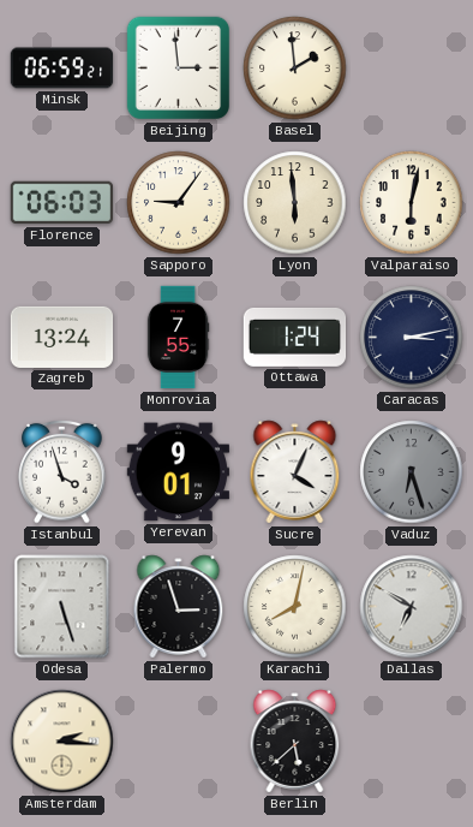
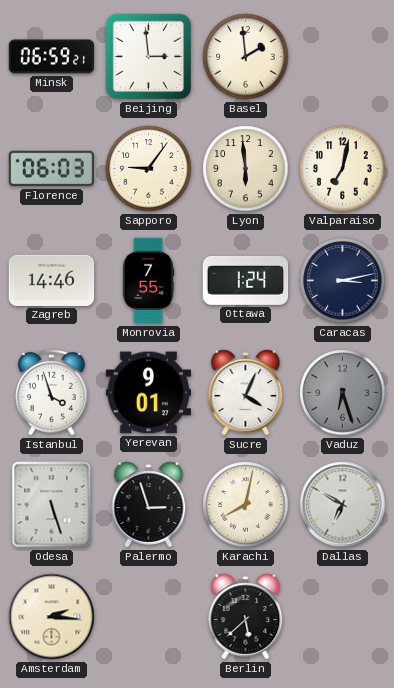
Valparaiso: 6:02 -> 7:02 (343, 169)
Zagreb: 13:24 -> 14:46 (52, 280)
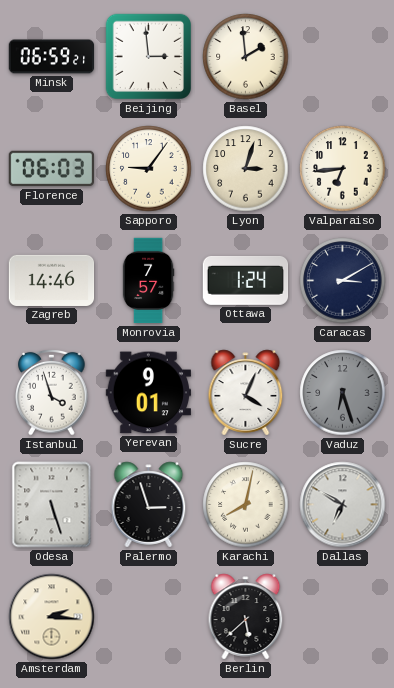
Lyon: 5:59 -> 3:03 (246, 169)
Valparaiso: 7:02 -> 6:44 (343, 169)
Monrovia: 7:55 -> 7:57 (148, 281)
Caracas: 3:13 -> 3:10 (343, 281)
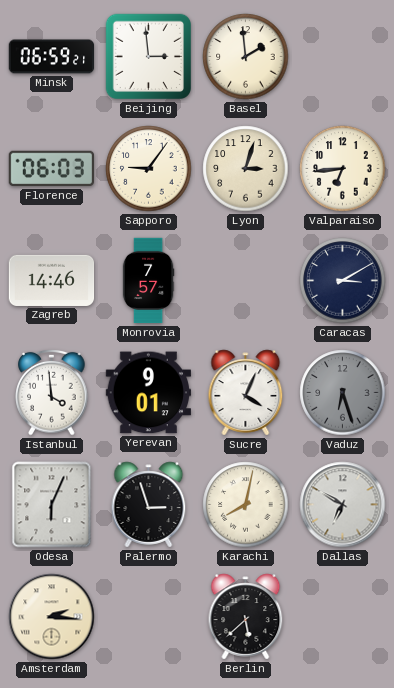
Ottawa: 1:24 -> none (246, 280)
Istanbul: 3:57 -> 3:59 (52, 392)
Odesa: 5:27 -> 6:04 (52, 505)
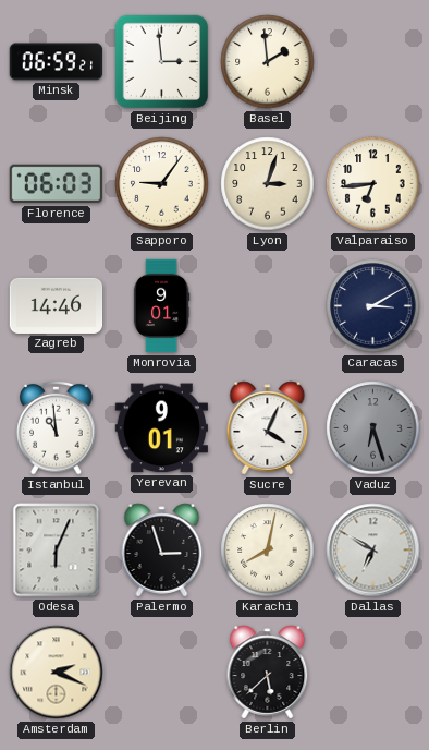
Monrovia: 7:57 -> 9:01 (161, 306)
Istanbul: 3:59 -> 10:59 (57, 427)
Amsterdam: 2:16 -> 2:19 (57, 673)
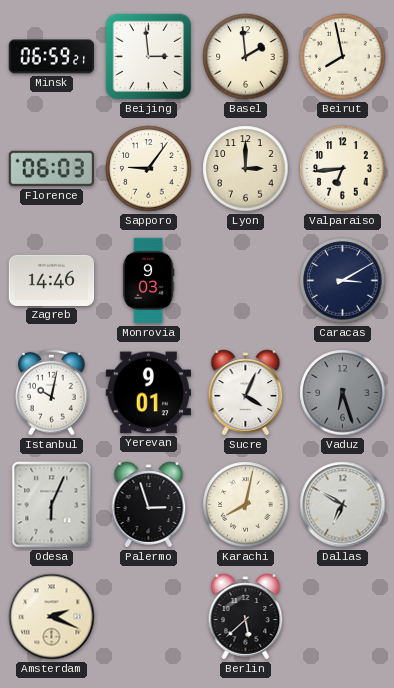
Beirut: none -> 7:58 (343, 57)
Lyon: 3:03 -> 3:00 (246, 169)
Monrovia: 9:01 -> 9:03 (148, 281)
Istanbul: 10:59 -> 10:02 (52, 392)
